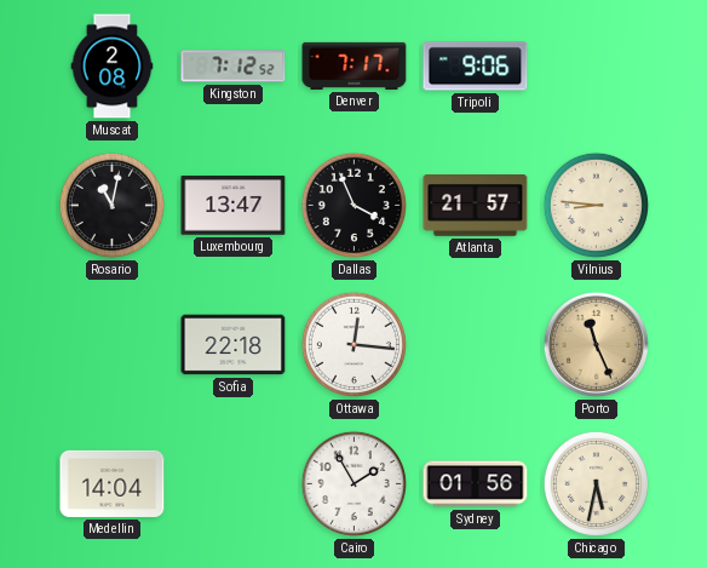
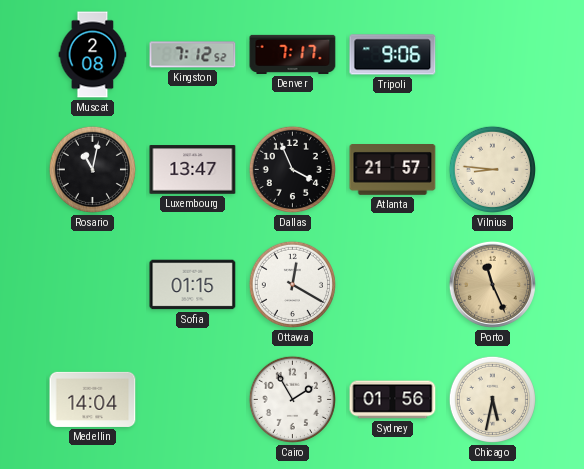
Sofia: 22:18 -> 01:15 (193, 285)
Ottawa: 12:16 -> 12:20 (292, 284)
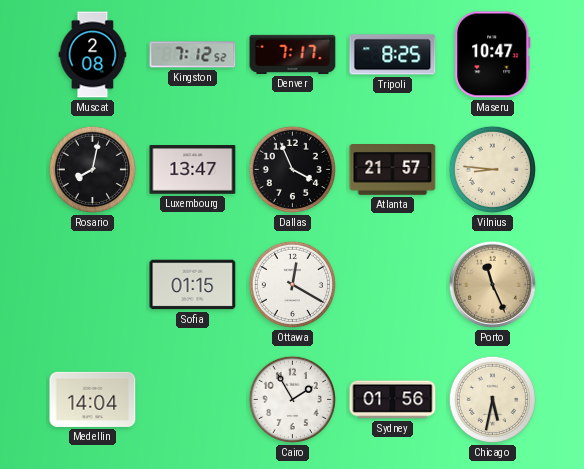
Tripoli: 9:06 -> 8:25 (393, 55)
Maseru: none -> 10:47 (493, 55)
Rosario: 11:02 -> 8:02 (92, 169)
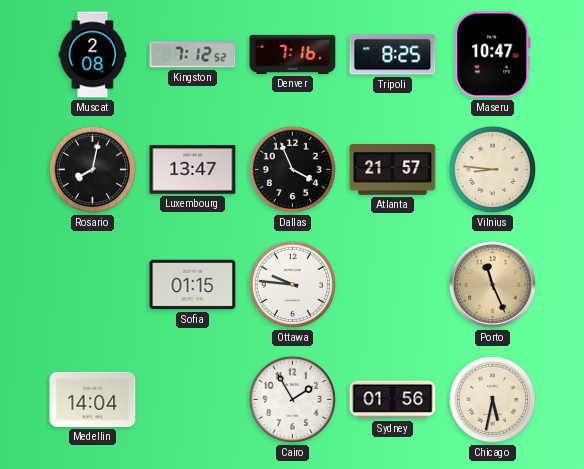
Denver: 7:17 -> 7:16 (293, 54)
Ottawa: 12:20 -> 9:46 (292, 284)
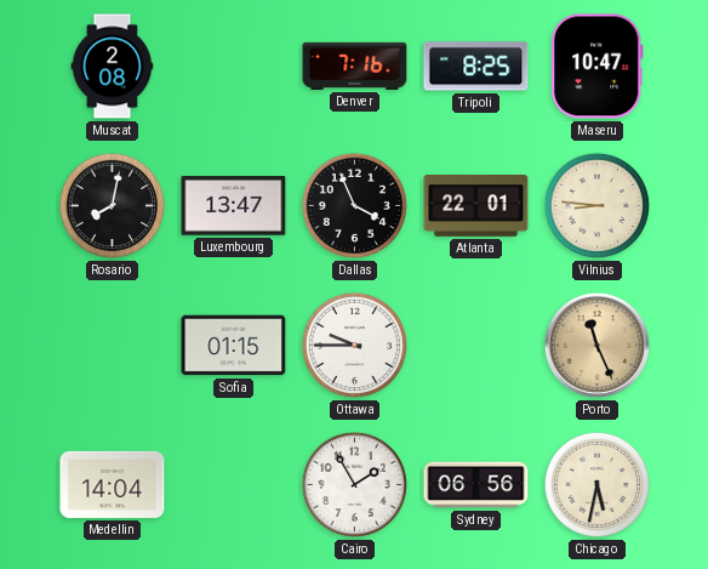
Kingston: 7:12 -> none (193, 55)
Atlanta: 21:57 -> 22:01 (476, 206)
Ottawa: 9:46 -> 9:45 (354, 345)
Sydney: 01:56 -> 06:56 (476, 485)
